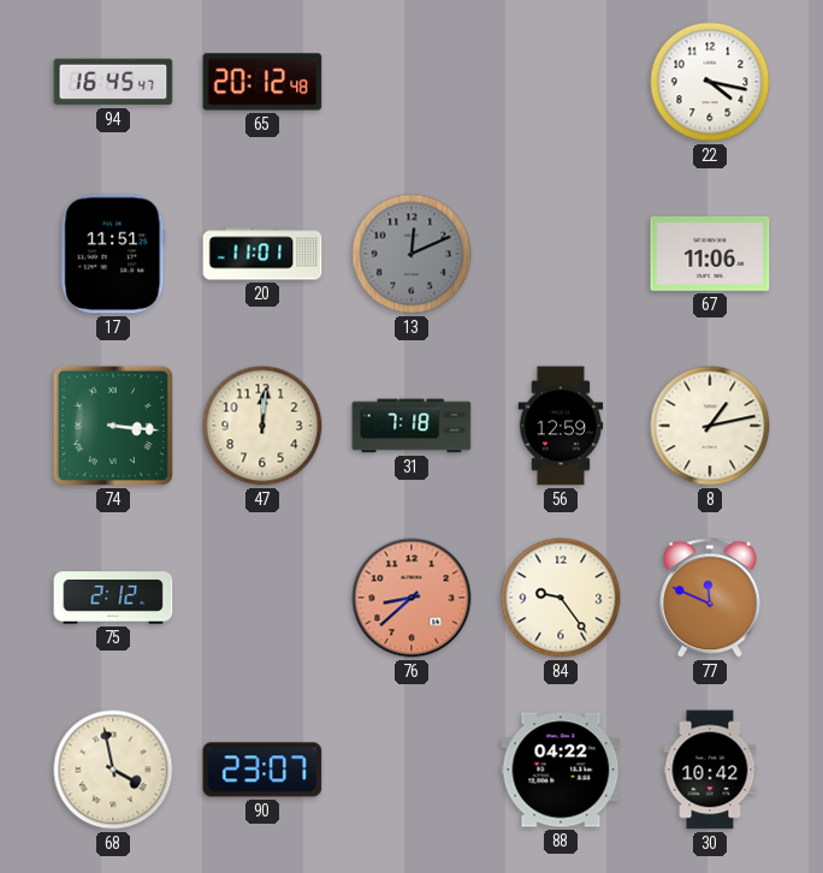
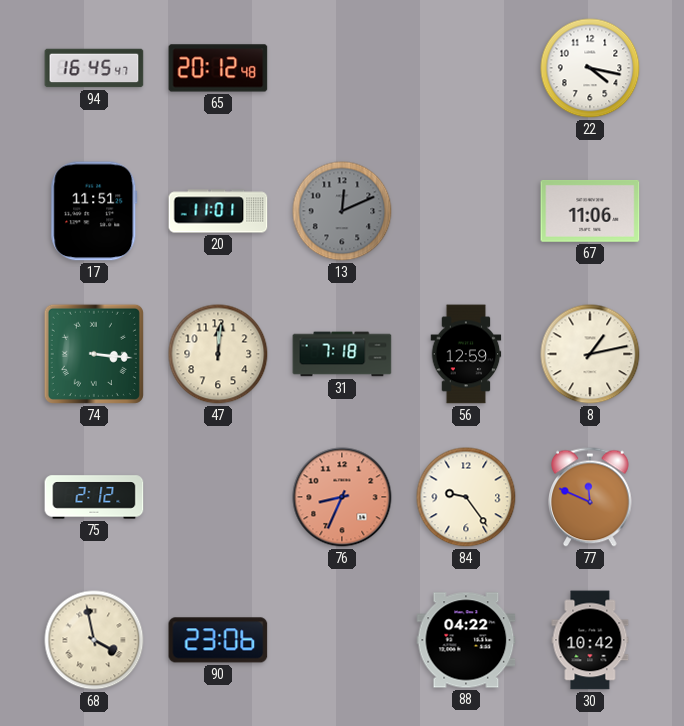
76: 8:38 -> 8:34 (342, 497)
90: 23:07 -> 23:06 (218, 640)
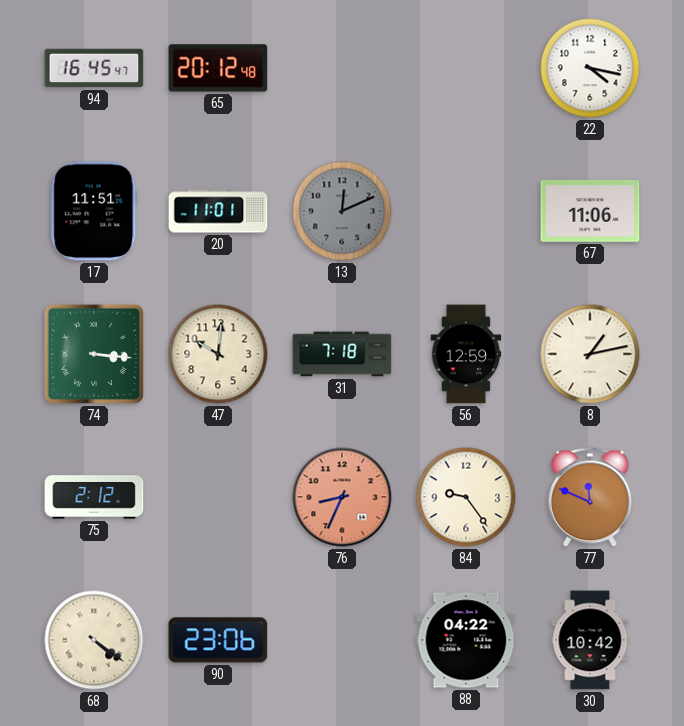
47: 12:01 -> 10:01 (218, 354)
68: 3:58 -> 4:21 (94, 640)
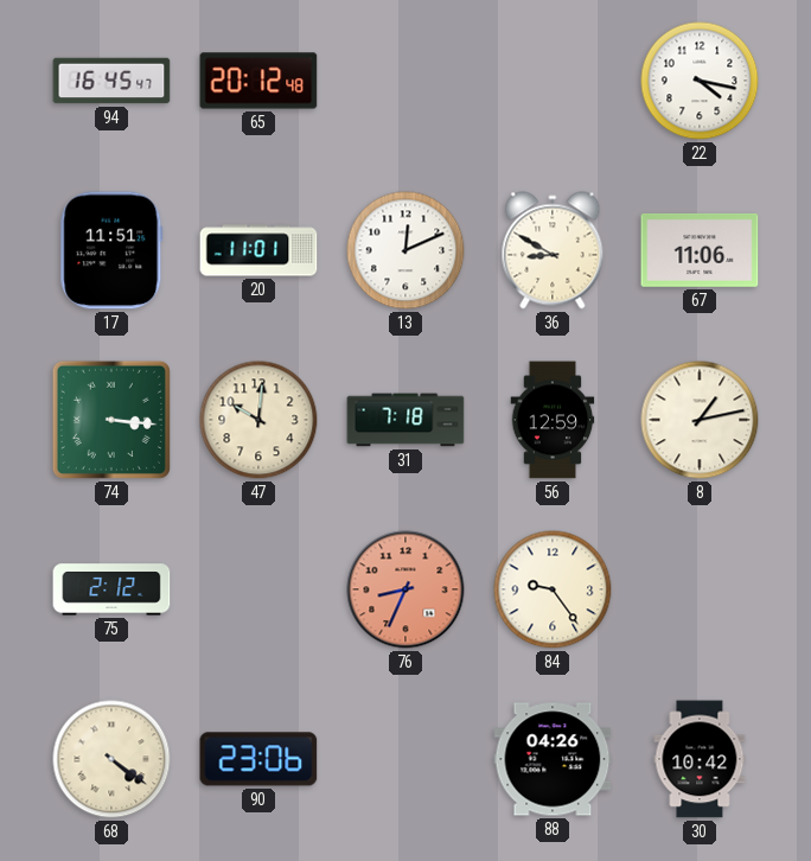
13 dial: grey -> white (405, 250)
36: none -> 8:50 (553, 250)
77: 11:49 -> none (591, 497)
88: 04:22 -> 04:26 (553, 759)
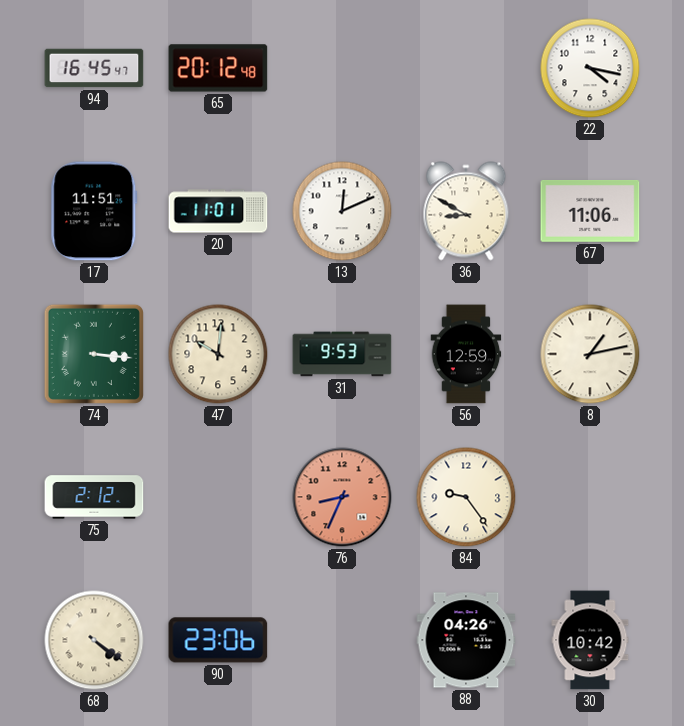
31: 7:18 -> 9:53 (342, 354)
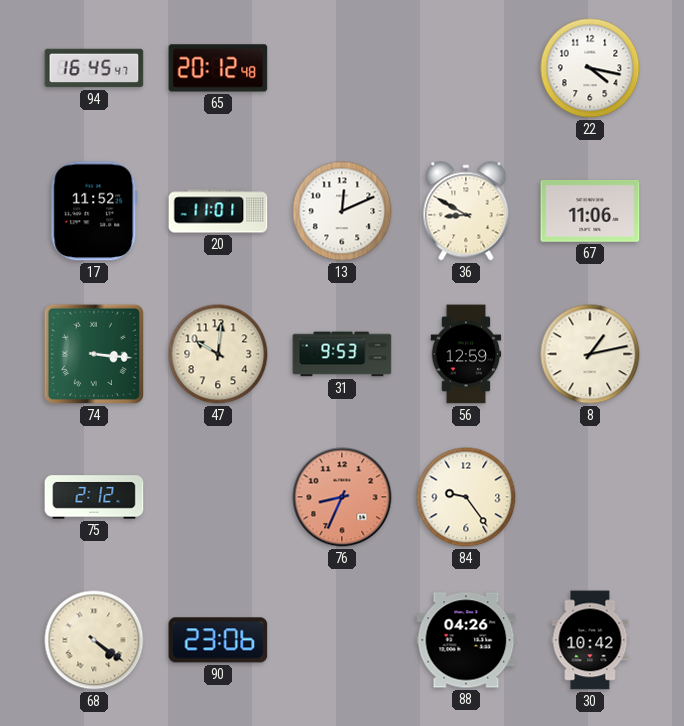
17: 11:51 -> 11:52 (94, 211)
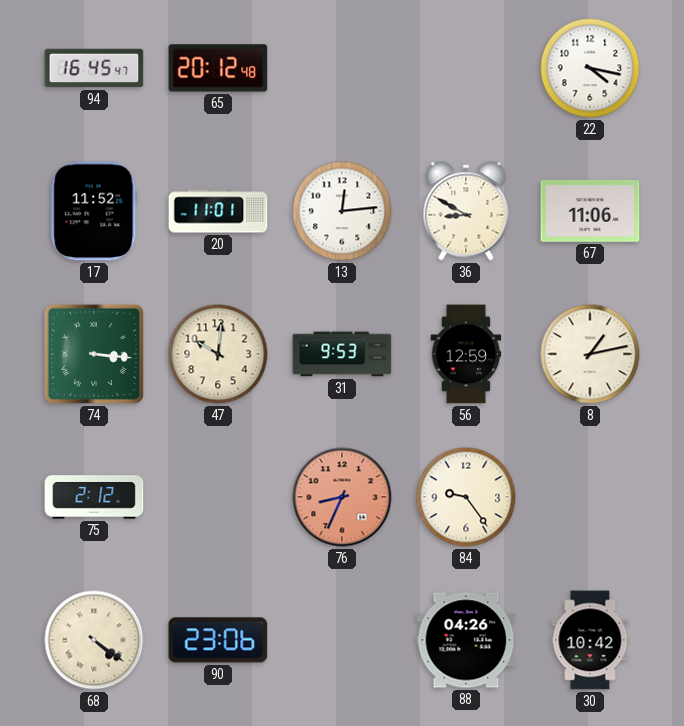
13: 12:11 -> 12:14 (342, 211)
